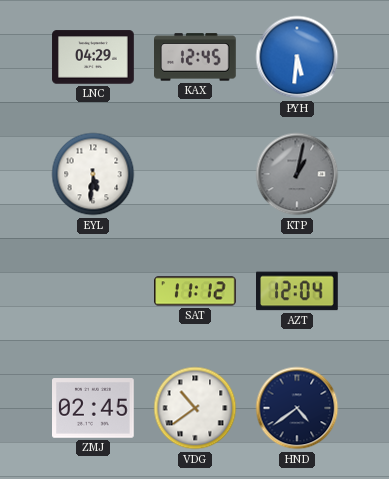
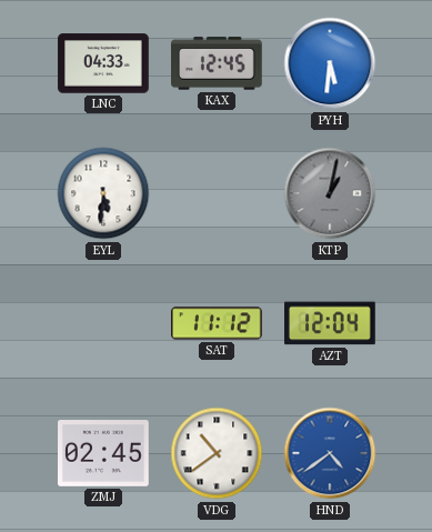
LNC: 04:29 -> 04:33 (103, 63)
HND dial: navy -> blue (330, 453)
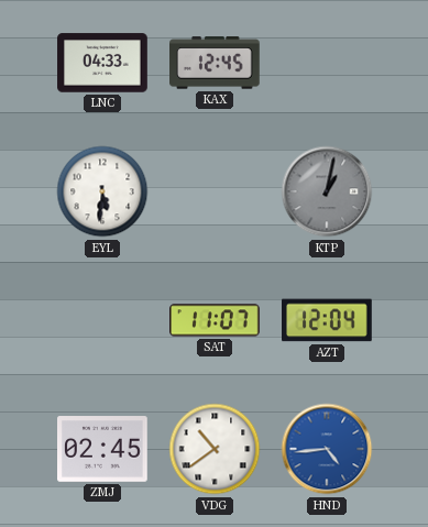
PYH: 5:31 -> none (330, 63)
SAT: 11:12 -> 11:07 (216, 320)
HND: 4:39 -> 4:44 (327, 449)
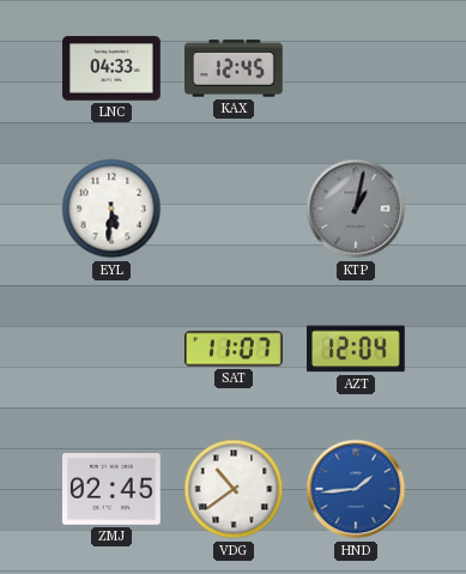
HND: 4:44 -> 1:44 (356, 489)
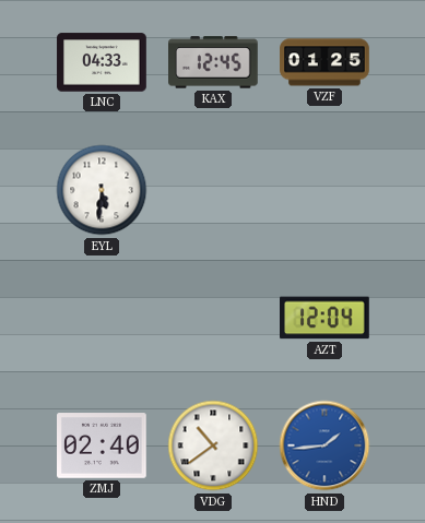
VZF: none -> 01:25 (324, 62)
KTP: 1:02 -> none (356, 209)
SAT: 11:07 -> none (235, 349)
ZMJ: 02:45 -> 02:40 (103, 445)
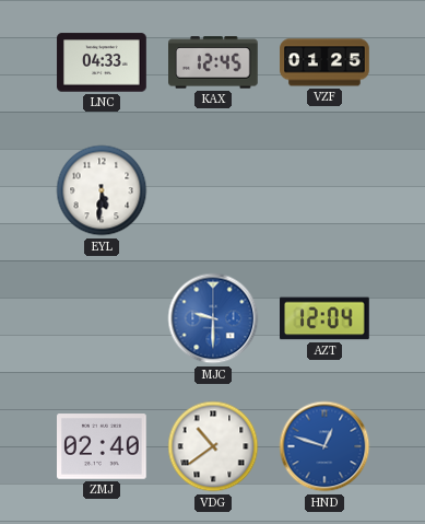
MJC: none -> 9:30 (213, 318)
HND: 1:44 -> 12:48 (324, 446)
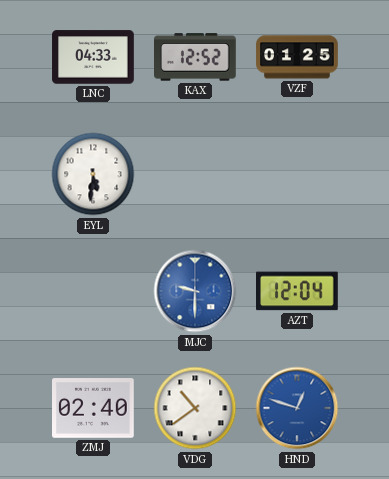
KAX: 12:45 -> 12:52 (196, 57)
